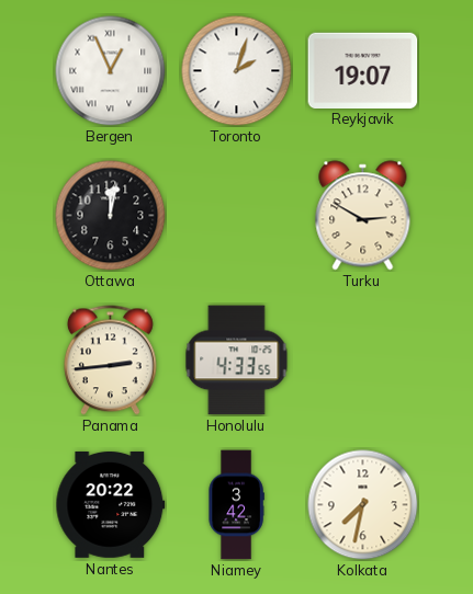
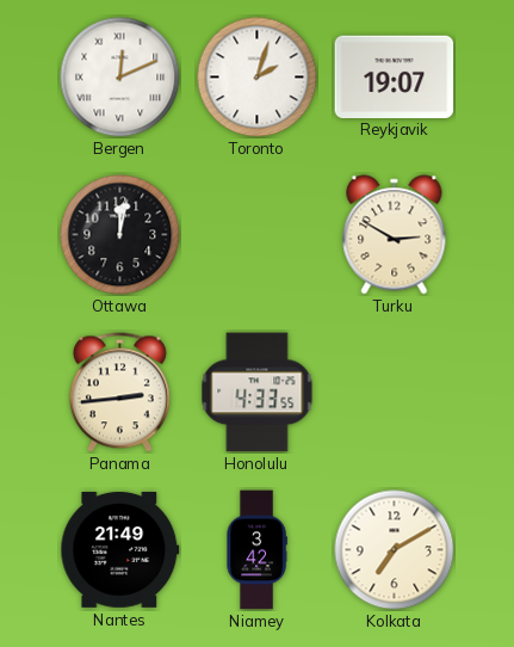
Bergen: 12:56 -> 12:11 (120, 78)
Nantes: 20:22 -> 21:49 (120, 549)
Kolkata: 7:32 -> 7:10 (395, 550)
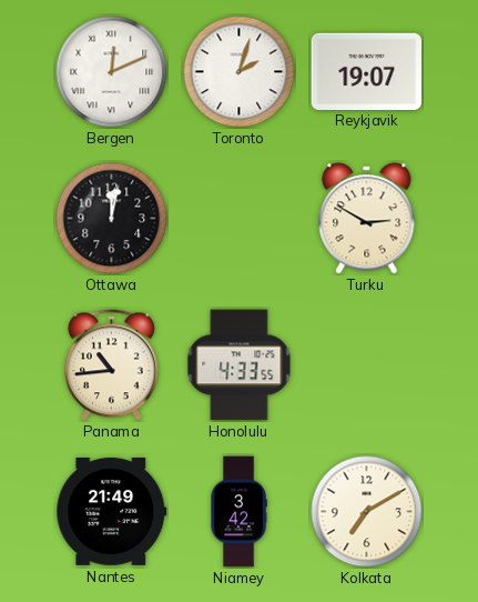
Panama: 2:44 -> 10:44 (111, 365)
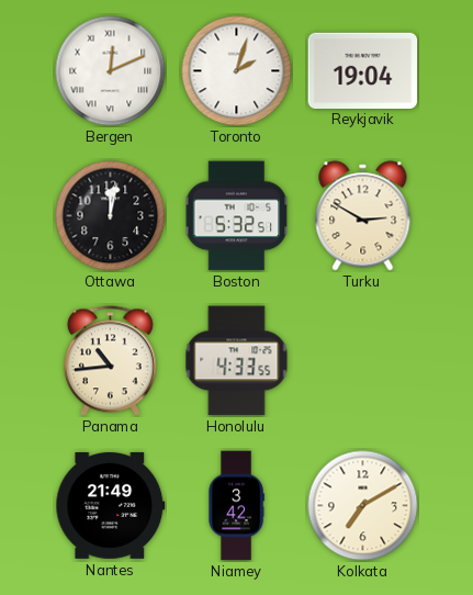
Reykjavik: 19:07 -> 19:04 (363, 70)
Boston: none -> 5:32 (237, 216)
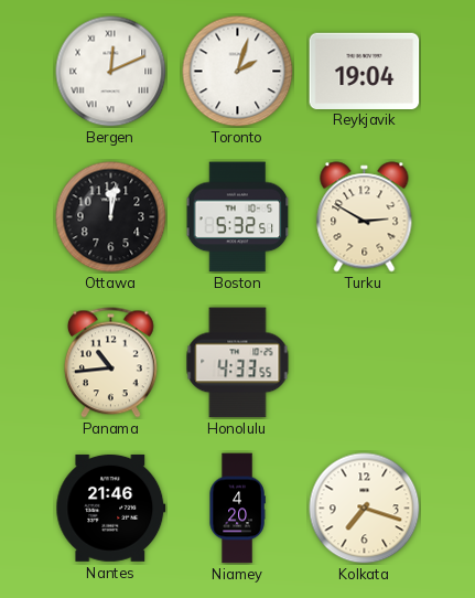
Nantes: 21:49 -> 21:46 (111, 508)
Niamey: 3:42 -> 4:20 (237, 509)
Kolkata: 7:10 -> 7:18 (365, 509)
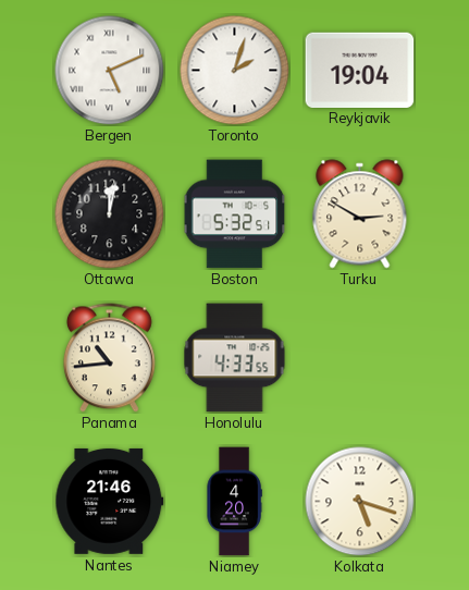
Bergen: 12:11 -> 5:11 (110, 71)
Kolkata: 7:18 -> 5:18 (360, 502)
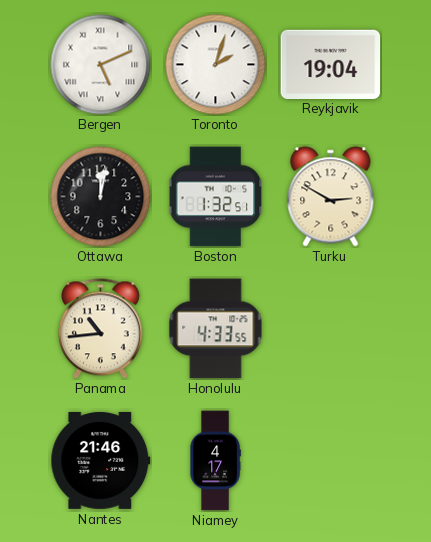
Boston: 5:32 -> 1:32 (216, 197)
Niamey: 4:20 -> 4:17 (215, 461)
Kolkata: 5:18 -> none (360, 502)
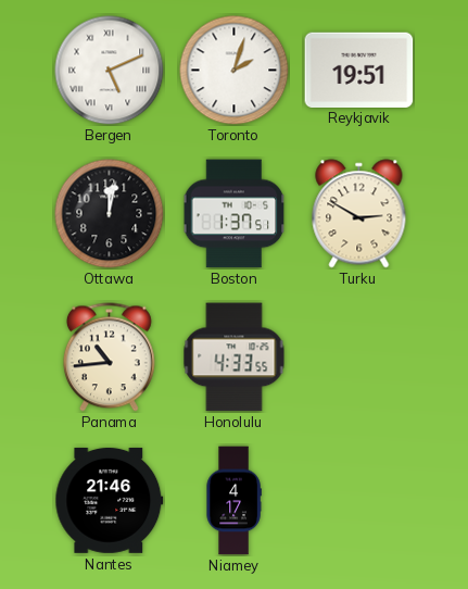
Reykjavik: 19:04 -> 19:51 (359, 70)
Boston: 1:32 -> 1:37 (235, 214)
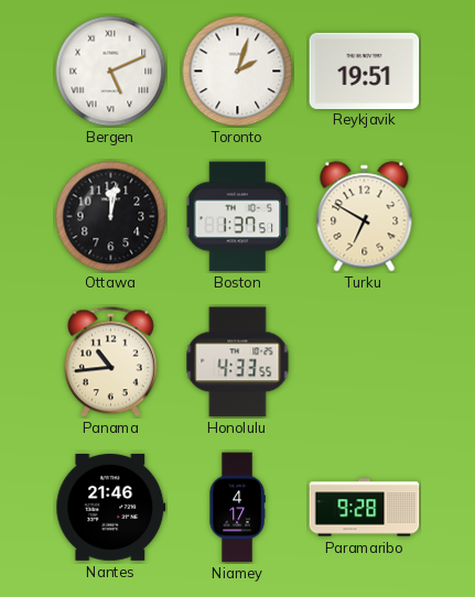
Turku: 2:50 -> 6:50 (365, 217)
Paramaribo: none -> 9:28 (365, 508)
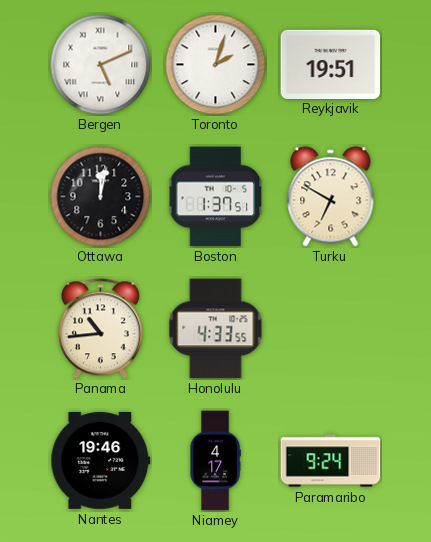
Nantes: 21:46 -> 19:46 (101, 460)
Paramaribo: 9:28 -> 9:24 (331, 461)
